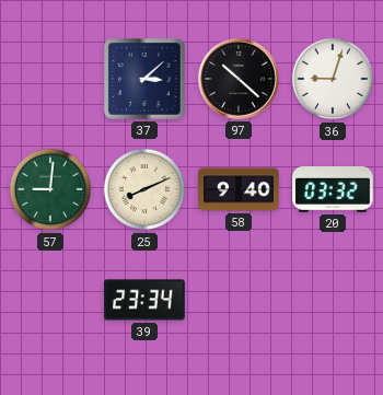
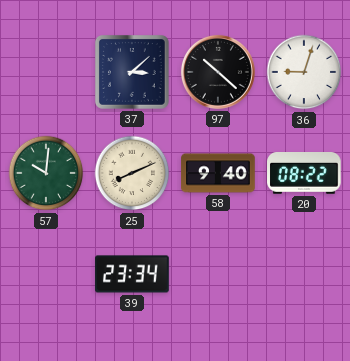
57: 9:01 -> 10:01 (46, 173)
20: 03:32 -> 08:22 (304, 174)
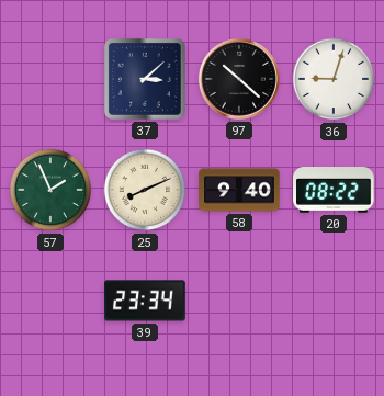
57: 10:01 -> 1:56 (50, 190)
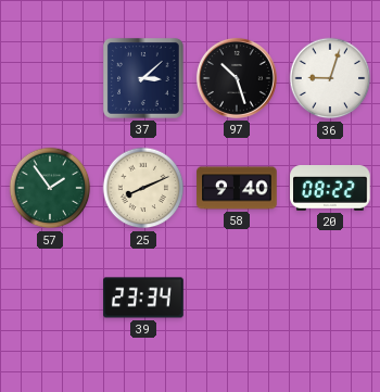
97: 10:22 -> 10:27 (237, 78)
57: 1:56 -> 1:54 (50, 188)
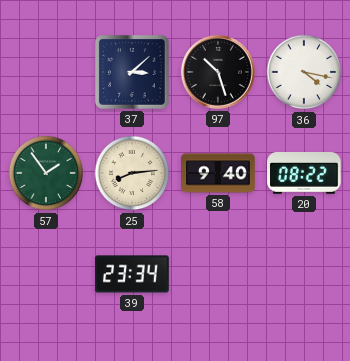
36: 9:03 -> 4:17 (304, 72)
25: 8:11 -> 8:14 (132, 173)
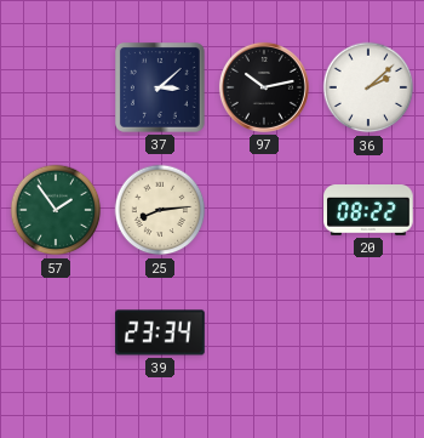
97: 10:27 -> 10:13 (264, 87)
36: 4:17 -> 2:08 (368, 87)
58: 9:40 -> none (218, 173)
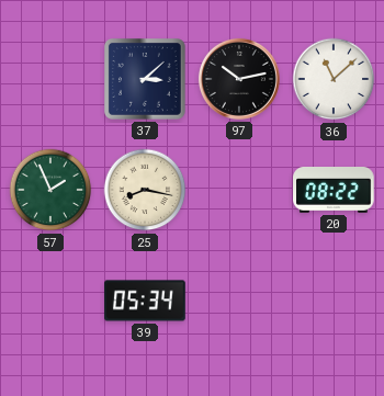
36: 2:08 -> 11:08 (334, 79)
57: 1:54 -> 1:56 (50, 190)
25: 8:14 -> 8:17 (145, 190)
39: 23:34 -> 05:34 (145, 301)
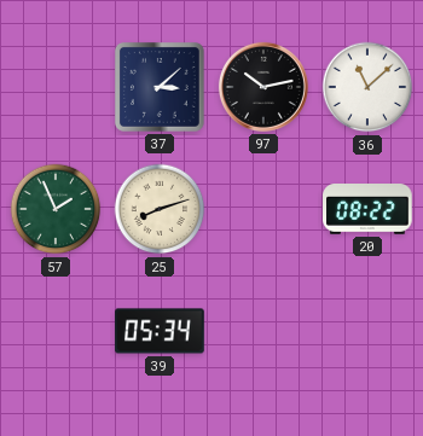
25: 8:17 -> 8:12 (160, 209)
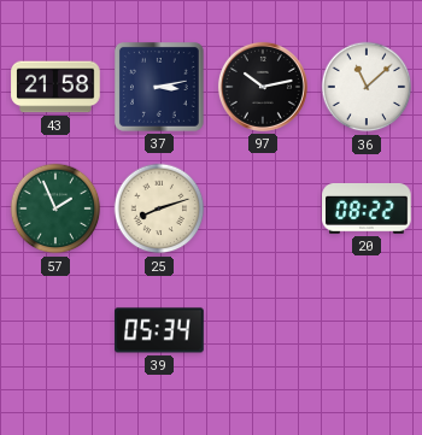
43: none -> 21:58 (55, 87)
37: 3:08 -> 3:13 (160, 88)
